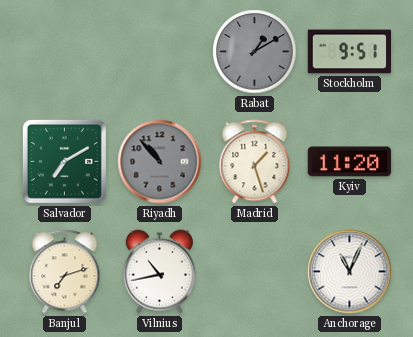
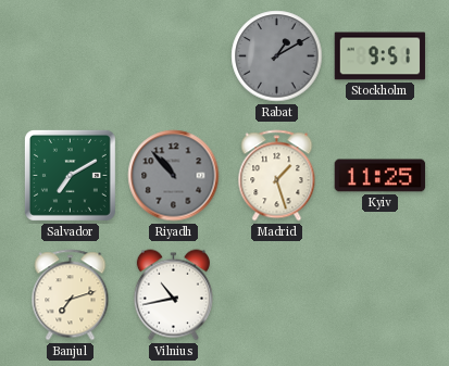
Kyiv: 11:20 -> 11:25 (381, 176)
Anchorage: 11:04 -> none (350, 272)
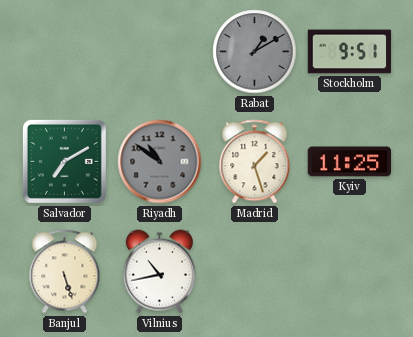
Riyadh: 10:53 -> 10:51 (160, 162)
Banjul: 7:12 -> 5:27 (65, 272)
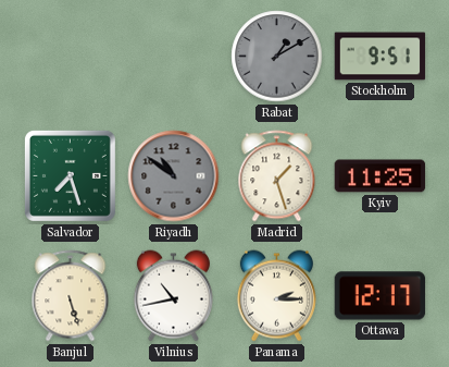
Salvador: 7:10 -> 7:27 (70, 175)
Panama: none -> 2:15 (276, 296)
Ottawa: none -> 12:17 (381, 296)
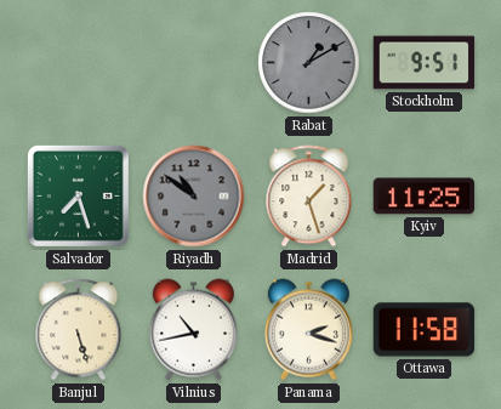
Panama: 2:15 -> 2:18 (308, 330)
Ottawa: 12:17 -> 11:58 (425, 330)
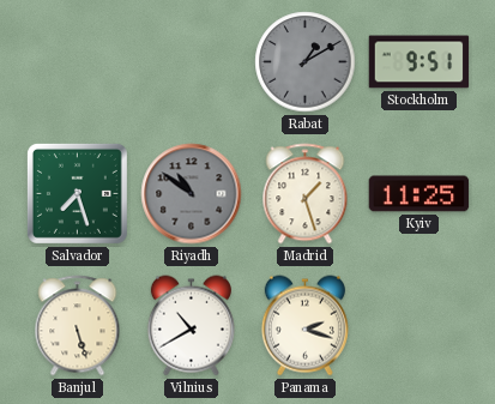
Vilnius: 10:43 -> 10:40 (191, 326)
Ottawa: 11:58 -> none (425, 330)
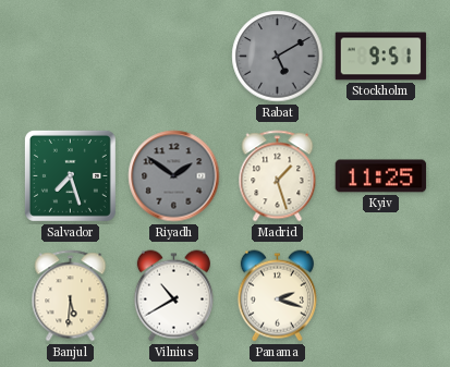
Rabat: 1:10 -> 5:10 (278, 57)
Riyadh: 10:51 -> 1:51 (174, 176)
Banjul: 5:27 -> 5:31 (71, 296)
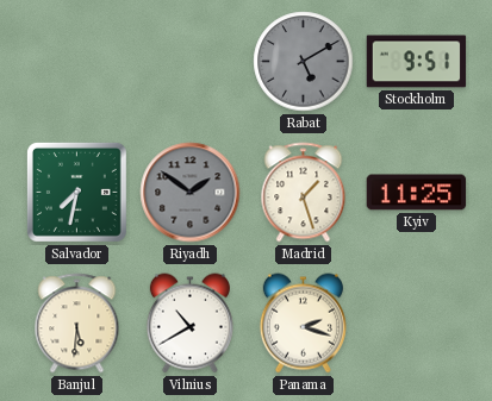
Salvador: 7:27 -> 7:32 (76, 192)
